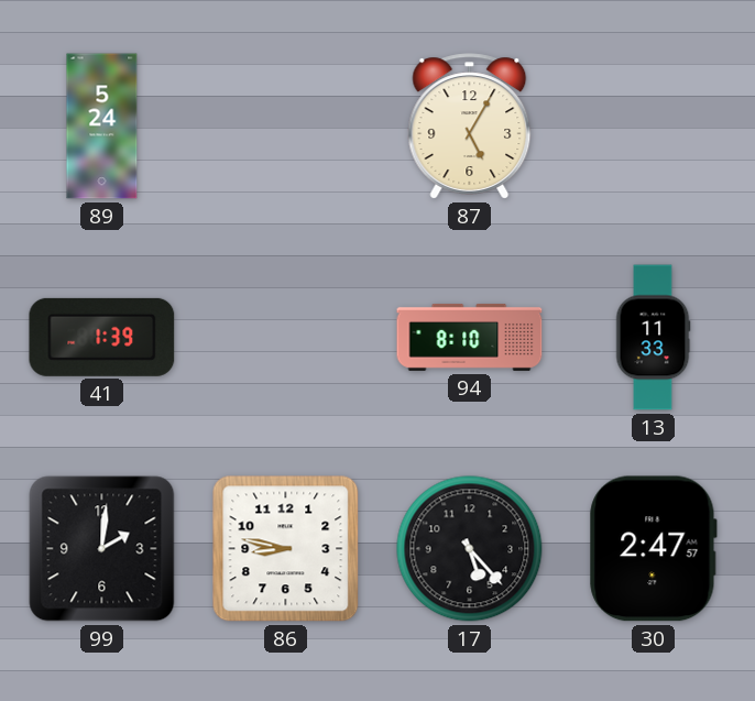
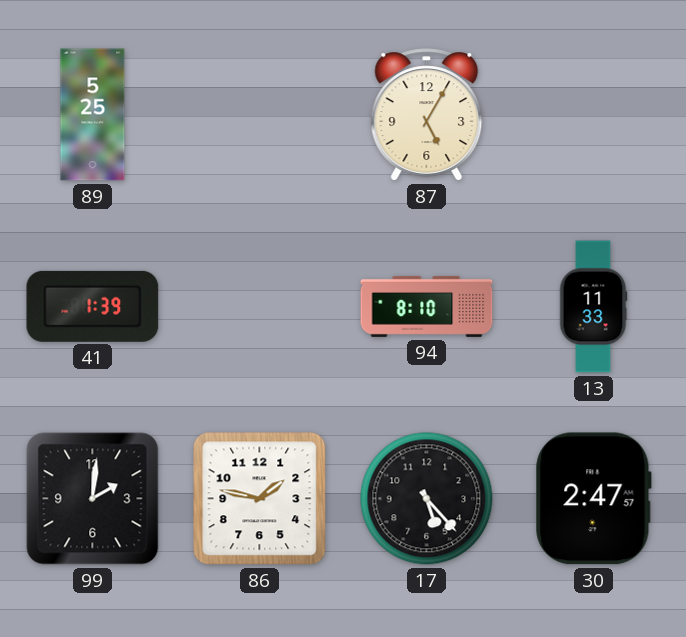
89: 5:24 -> 5:25 (93, 115)
86: 8:47 -> 1:47 (260, 499)
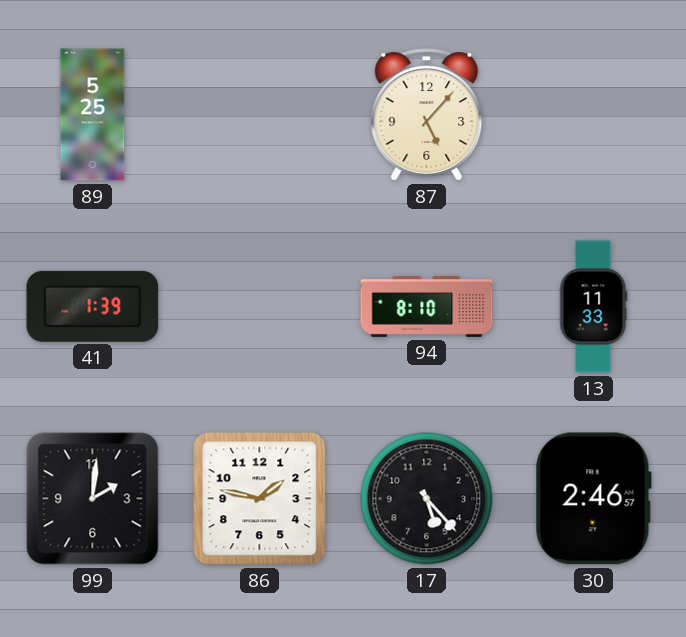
87: 5:05 -> 5:07 (427, 115)
30: 2:47 -> 2:46 (593, 499)
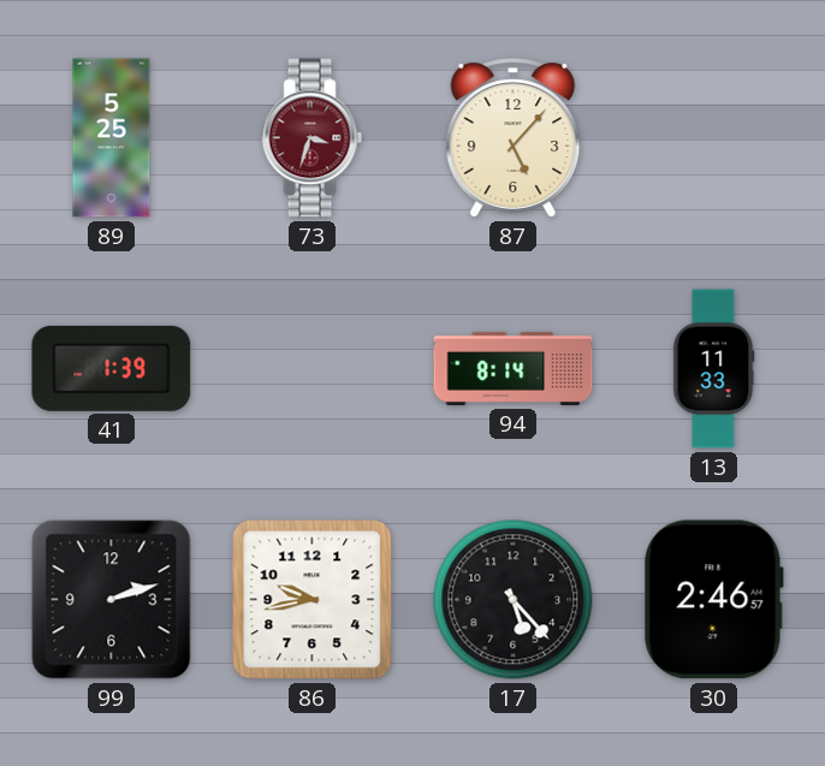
73: none -> 3:33 (313, 138)
94: 8:10 -> 8:14 (514, 368)
99: 2:01 -> 2:12 (112, 600)
86: 1:47 -> 9:43 (313, 600)
